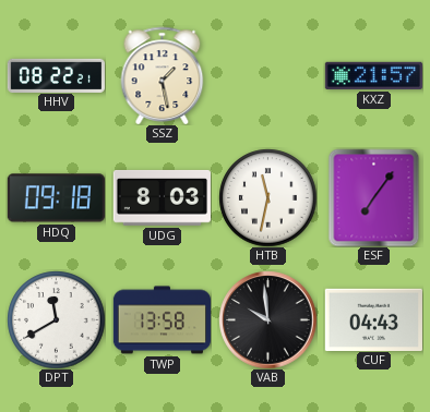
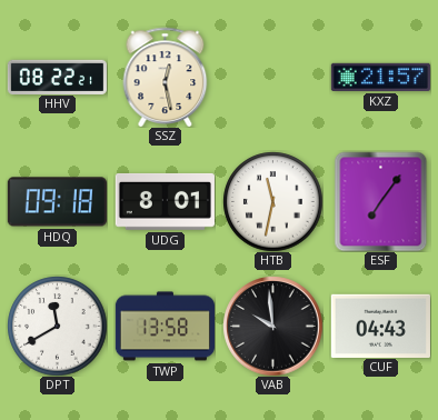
SSZ: 1:28 -> 12:28 (166, 77)
UDG: 8:03 -> 8:01 (165, 201)
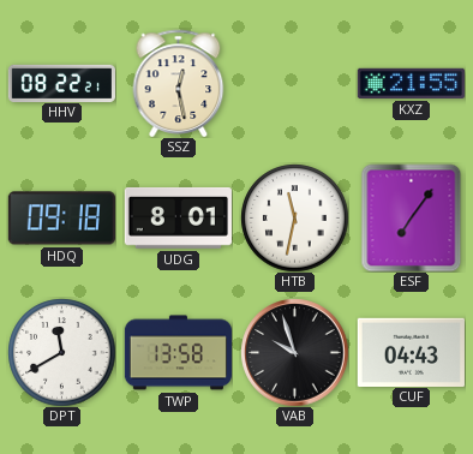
KXZ: 21:57 -> 21:55 (411, 83)
VAB: 9:59 -> 9:57 (294, 352)
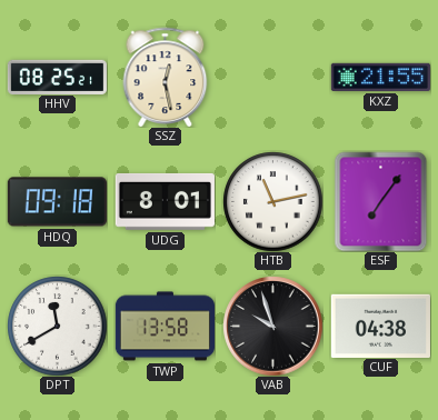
HHV: 08:22 -> 08:25 (57, 77)
HTB: 11:32 -> 11:13 (272, 201)
CUF: 04:43 -> 04:38 (380, 326)
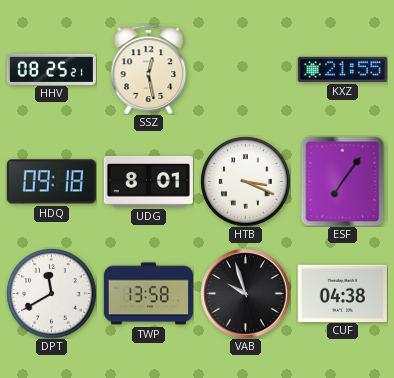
HTB: 11:13 -> 3:19 (245, 181)
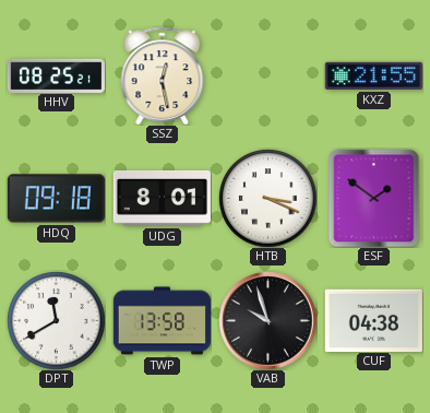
ESF: 7:06 -> 1:51 (374, 198)
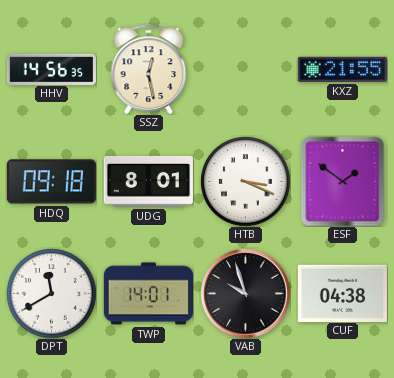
HHV: 08:25 -> 14:56 (51, 69)
TWP: 13:58 -> 14:01 (148, 294)
